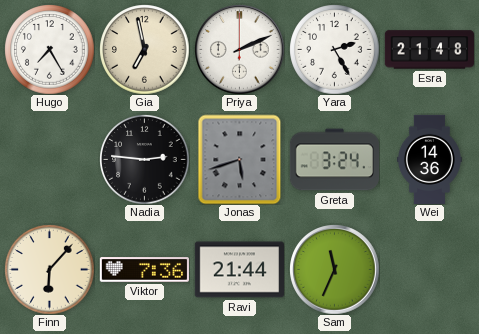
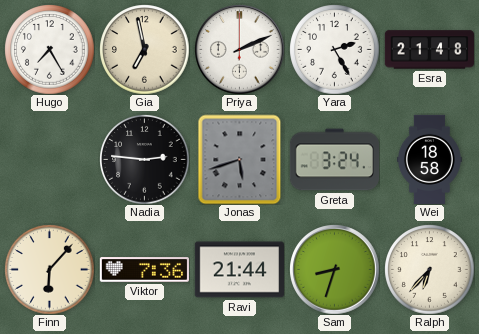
Wei: 14:36 -> 18:58 (429, 159)
Sam: 11:34 -> 8:33 (334, 269)
Ralph: none -> 6:37 (429, 269)
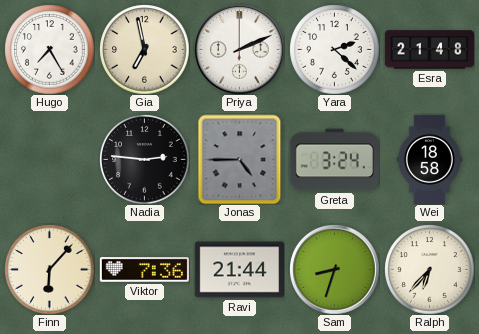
Yara: 2:25 -> 2:22 (334, 49)
Jonas: 5:42 -> 4:45 (240, 159)
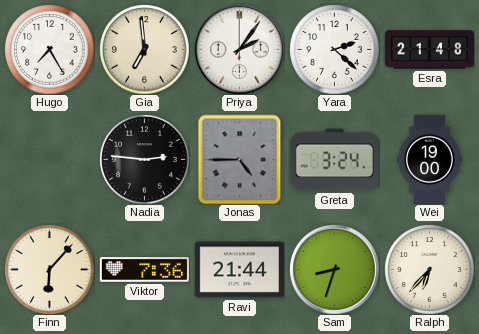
Gia: 6:58 -> 6:59 (144, 49)
Priya: 2:11 -> 2:06 (239, 49)
Wei: 18:58 -> 19:00 (429, 159)
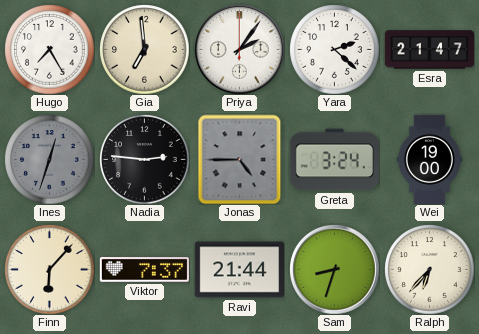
Esra: 21:48 -> 21:47 (429, 50)
Ines: none -> 12:33 (49, 159)
Viktor: 7:36 -> 7:37 (144, 270)
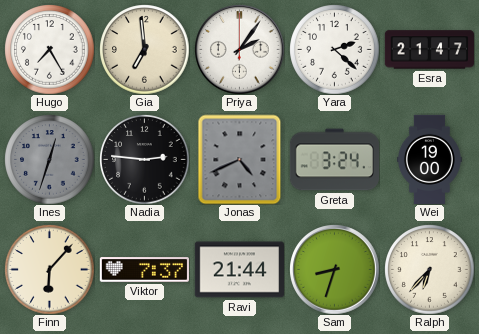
Jonas: 4:45 -> 4:41 (240, 159)
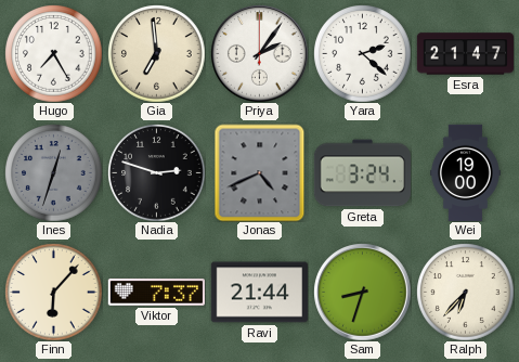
Nadia: 2:46 -> 2:48 (156, 172)
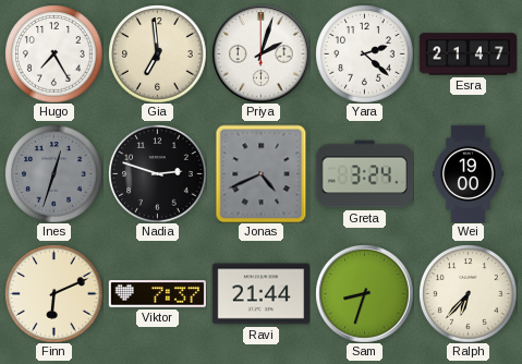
Priya: 2:06 -> 2:03 (260, 53)
Finn: 6:07 -> 6:11 (53, 293)
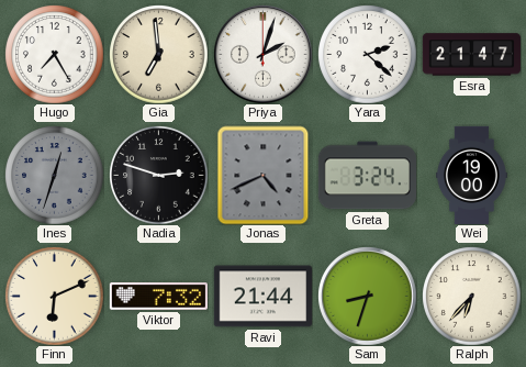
Viktor: 7:37 -> 7:32 (158, 297)
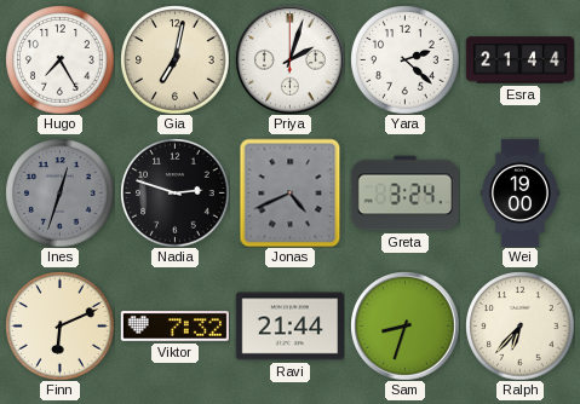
Gia: 6:59 -> 7:02 (174, 59)
Esra: 21:47 -> 21:44 (519, 60)
